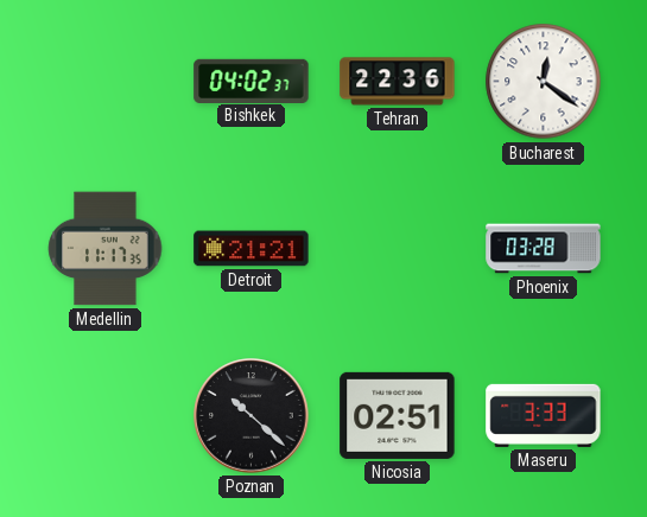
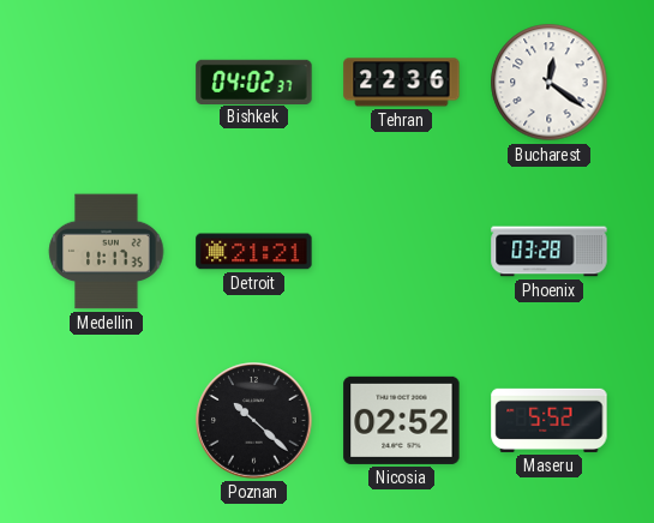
Nicosia: 02:51 -> 02:52 (402, 420)
Maseru: 3:33 -> 5:52 (550, 420)
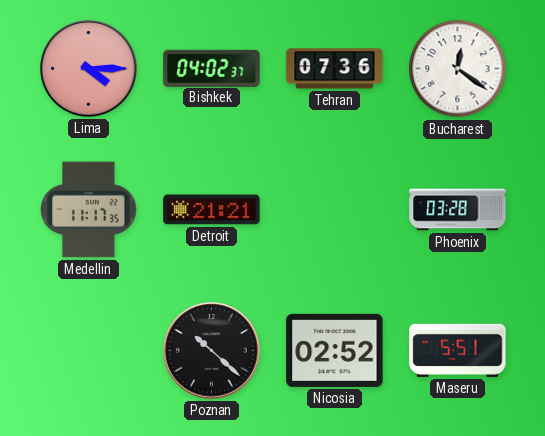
Lima: none -> 4:15 (89, 69)
Tehran: 22:36 -> 07:36 (335, 69)
Maseru: 5:52 -> 5:51 (458, 350)
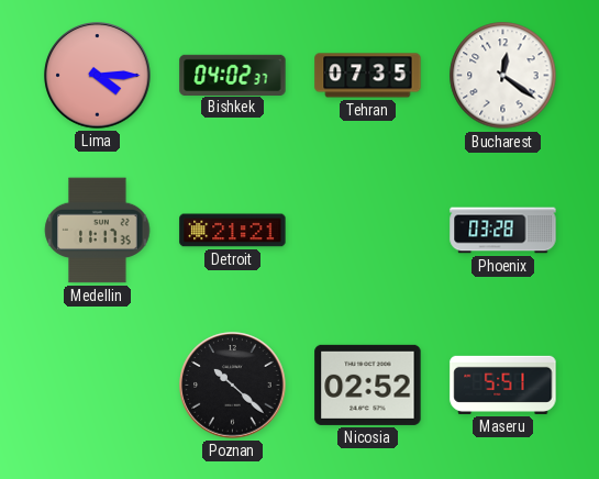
Tehran: 07:36 -> 07:35 (368, 76)
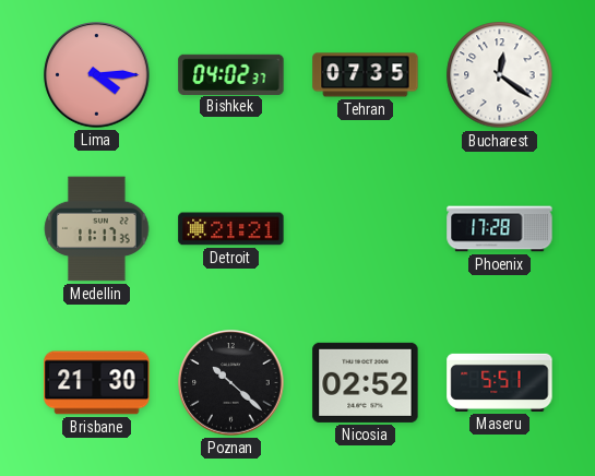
Phoenix: 03:28 -> 17:28 (500, 229)
Brisbane: none -> 21:30 (97, 383)
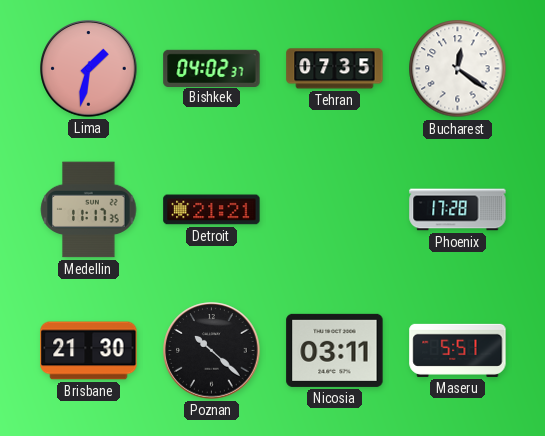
Lima: 4:15 -> 1:32 (89, 69)
Nicosia: 02:52 -> 03:11 (335, 350)
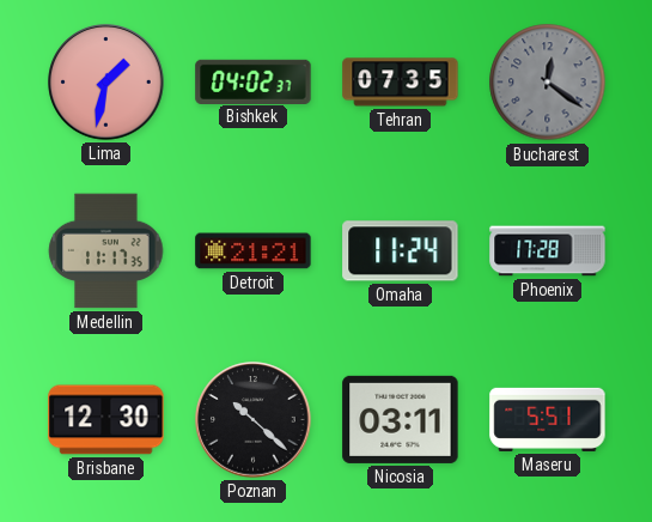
Bucharest dial: white -> grey (548, 83)
Omaha: none -> 11:24 (401, 251)
Brisbane: 21:30 -> 12:30 (106, 420)
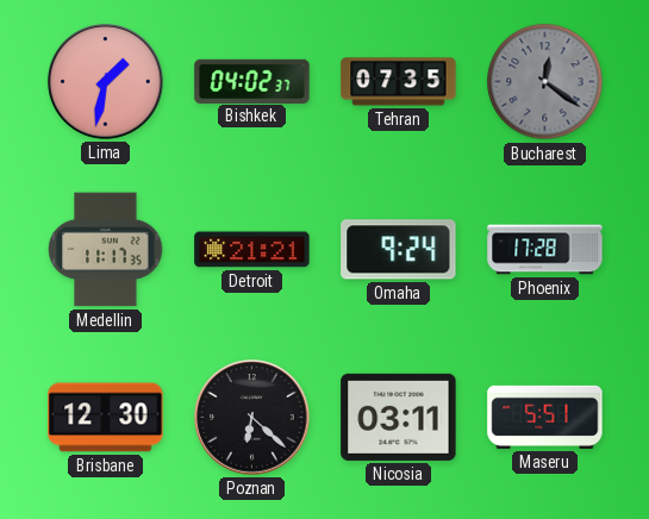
Omaha: 11:24 -> 9:24 (399, 250)
Poznan: 10:22 -> 6:22 (252, 418)
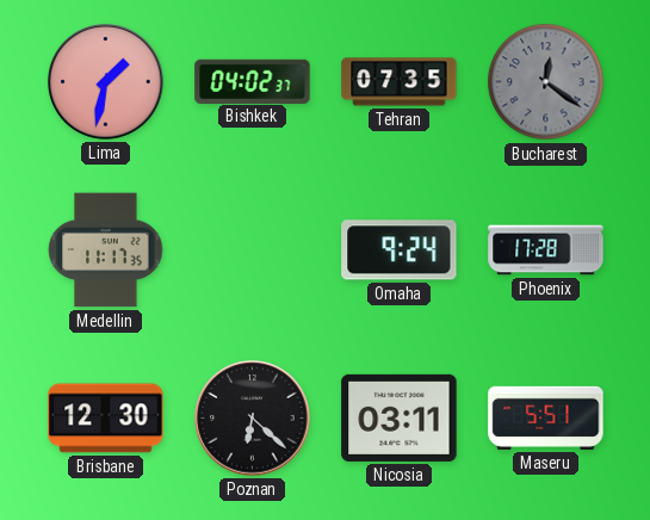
Detroit: 21:21 -> none (252, 250)
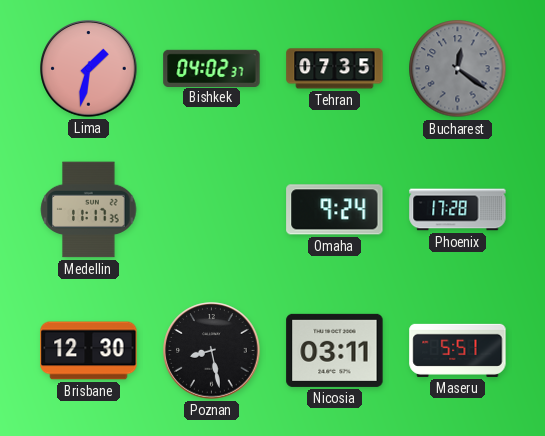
Poznan: 6:22 -> 8:28 (212, 351)
